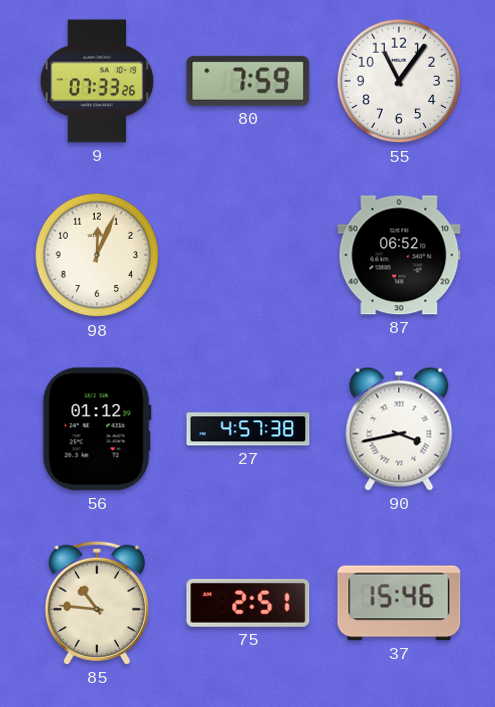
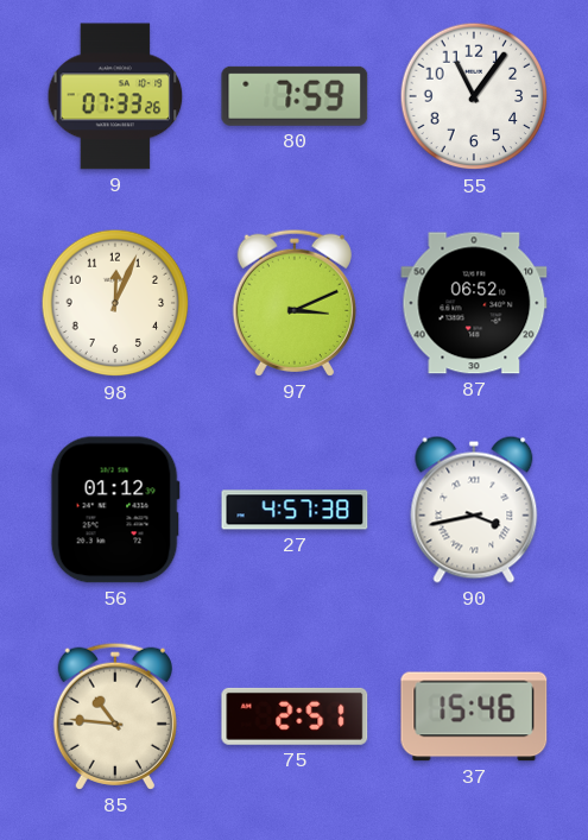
97: none -> 3:11 (295, 303)
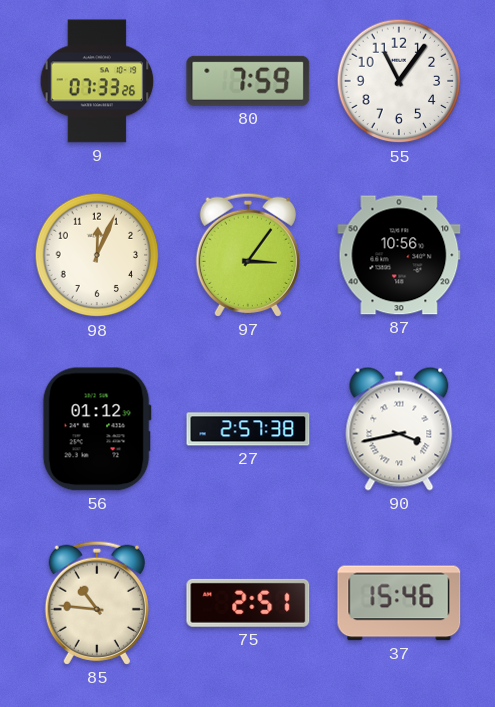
97: 3:11 -> 3:06 (248, 255)
87: 06:52 -> 10:56 (399, 255)
27: 4:57 -> 2:57 (248, 429)
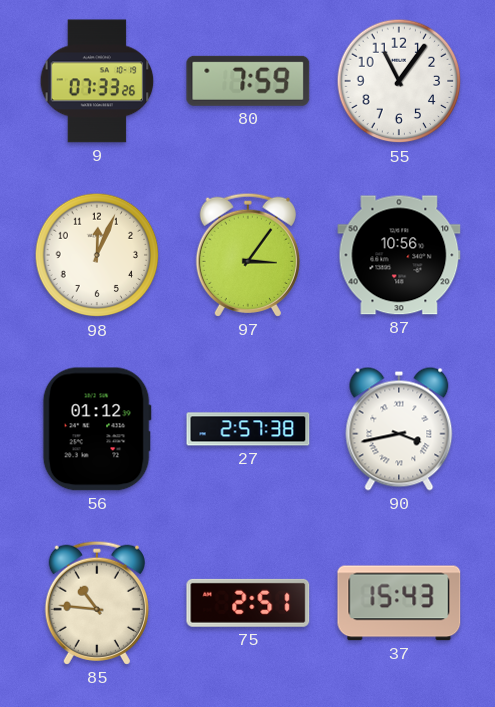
37: 15:46 -> 15:43 (399, 603)
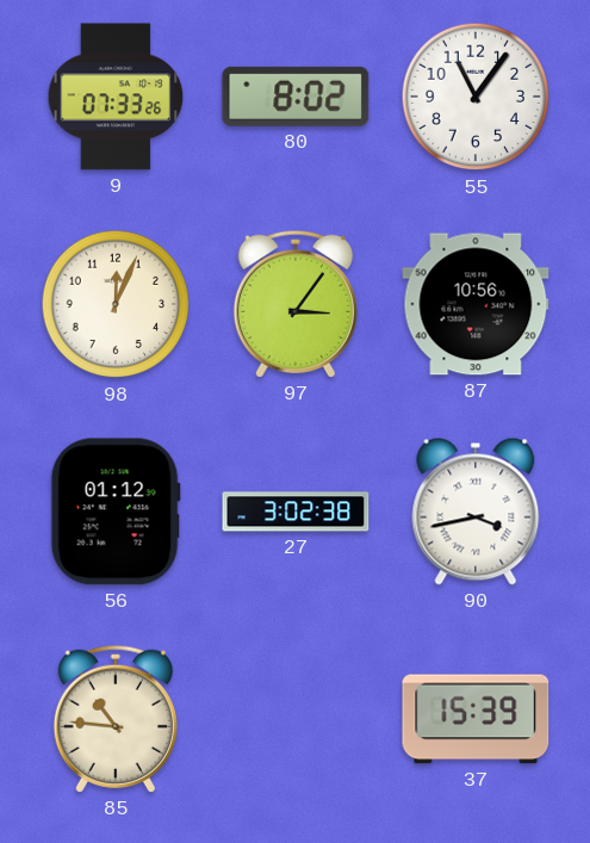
80: 7:59 -> 8:02 (296, 97)
27: 2:57 -> 3:02 (296, 512)
75: 2:51 -> none (248, 603)
37: 15:43 -> 15:39 (476, 719)
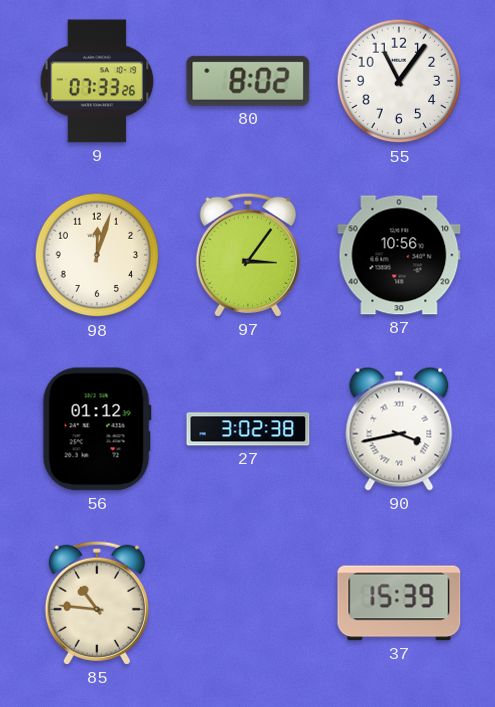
98: 12:04 -> 12:03 (97, 255)
